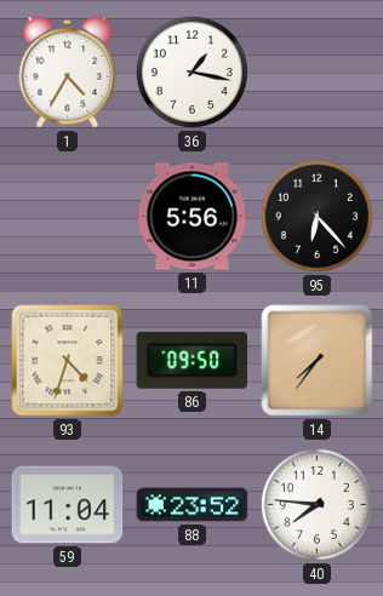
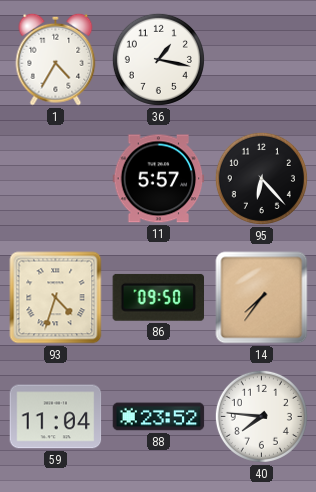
11: 5:56 -> 5:57 (159, 179)
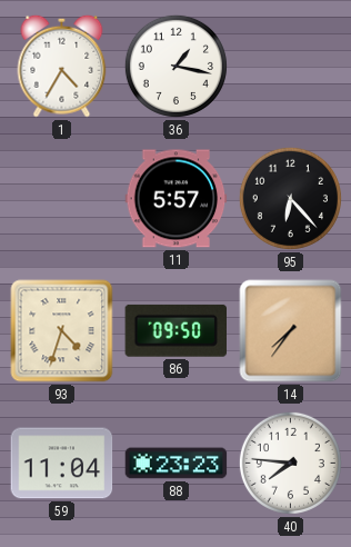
88: 23:52 -> 23:23 (177, 464)
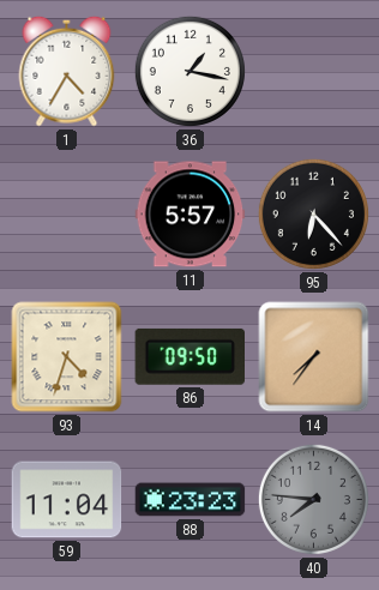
40 dial: white -> grey (313, 499)
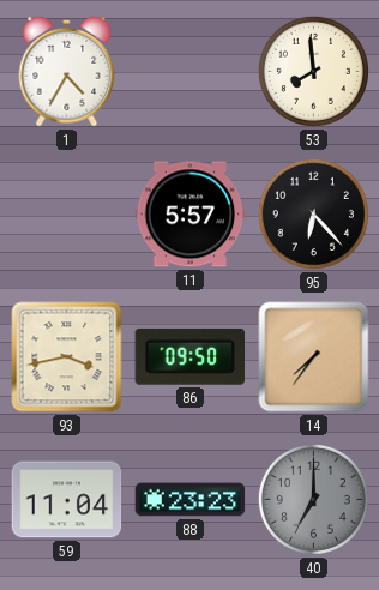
36: 1:17 -> none (189, 71)
53: none -> 7:59 (313, 71)
93: 4:33 -> 3:43 (67, 357)
40: 7:46 -> 7:00 (313, 499)
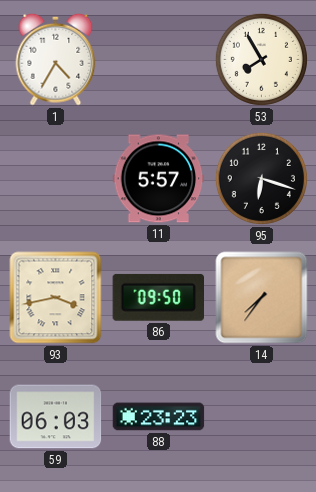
53: 7:59 -> 7:55 (261, 59)
95: 6:23 -> 6:18 (261, 178)
59: 11:04 -> 06:03 (56, 417)
40: 7:00 -> none (313, 499)
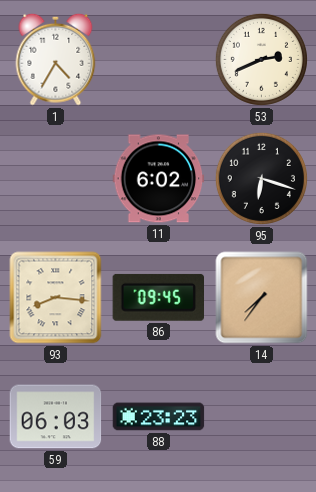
53: 7:55 -> 2:41 (261, 59)
11: 5:57 -> 6:02 (159, 179)
93: 3:43 -> 8:16 (56, 298)
86: 09:50 -> 09:45 (158, 297)
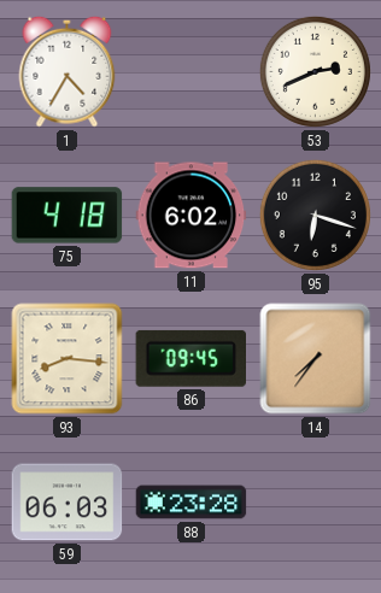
75: none -> 4:18 (68, 216)
88: 23:23 -> 23:28 (192, 503)
